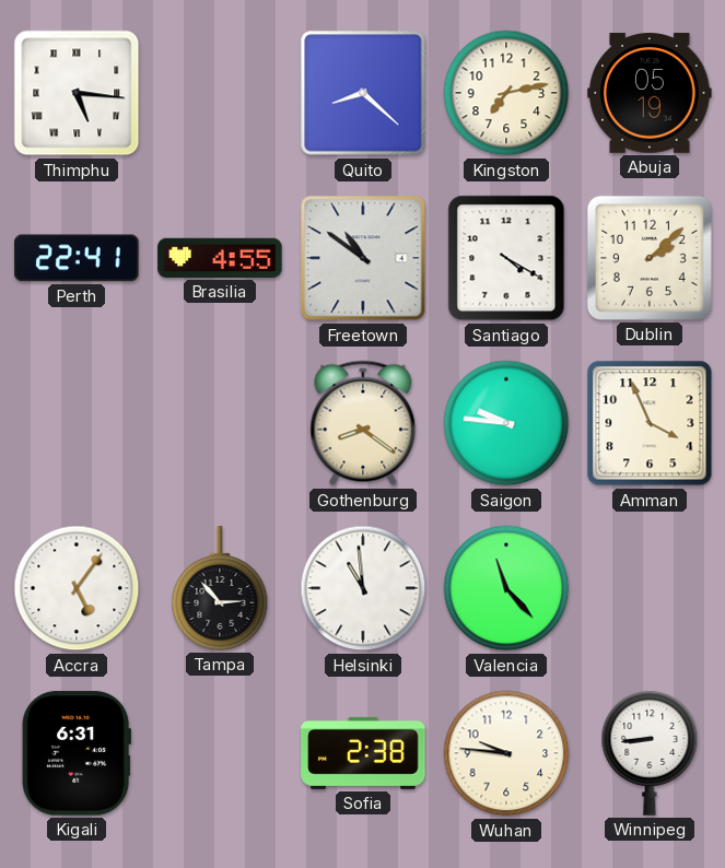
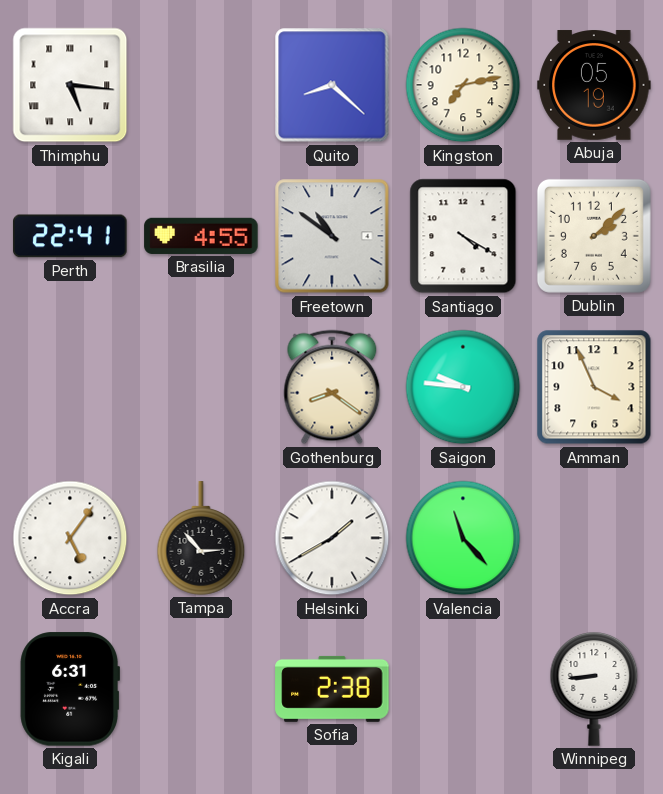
Helsinki: 10:59 -> 1:40 (332, 538)
Wuhan: 9:46 -> none (506, 753)
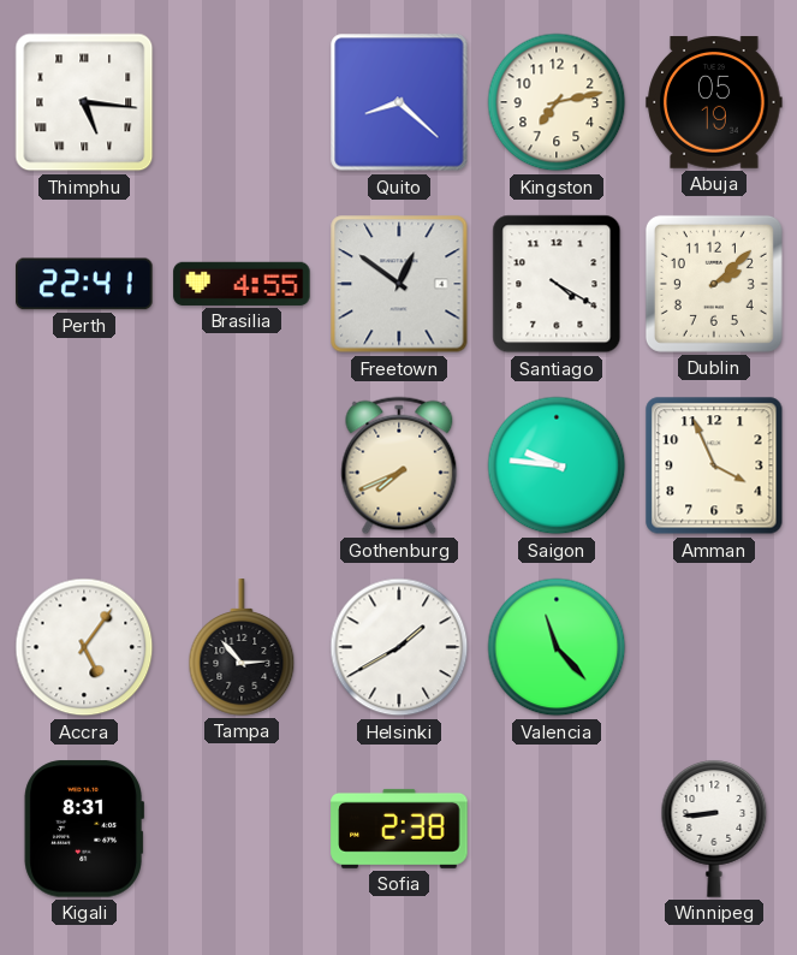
Freetown: 10:51 -> 12:51 (399, 284)
Gothenburg: 8:21 -> 7:41 (399, 465)
Kigali: 6:31 -> 8:31 (83, 829)
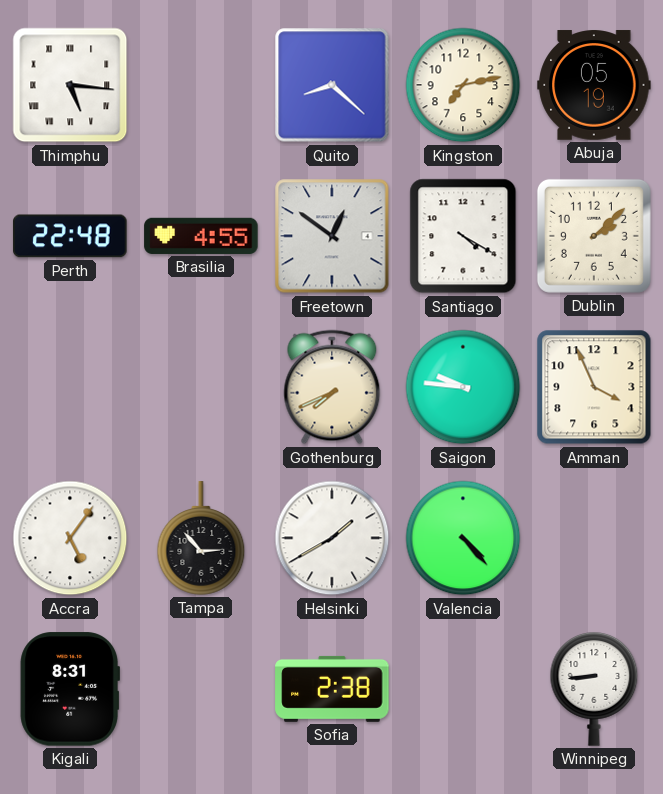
Perth: 22:41 -> 22:48 (70, 236)
Valencia: 11:23 -> 4:23 (463, 538)
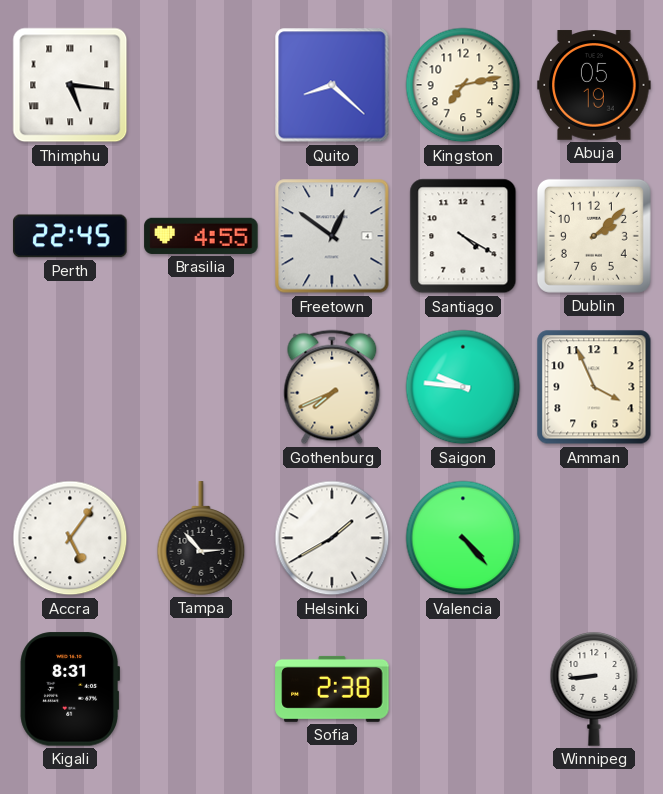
Perth: 22:48 -> 22:45 (70, 236)
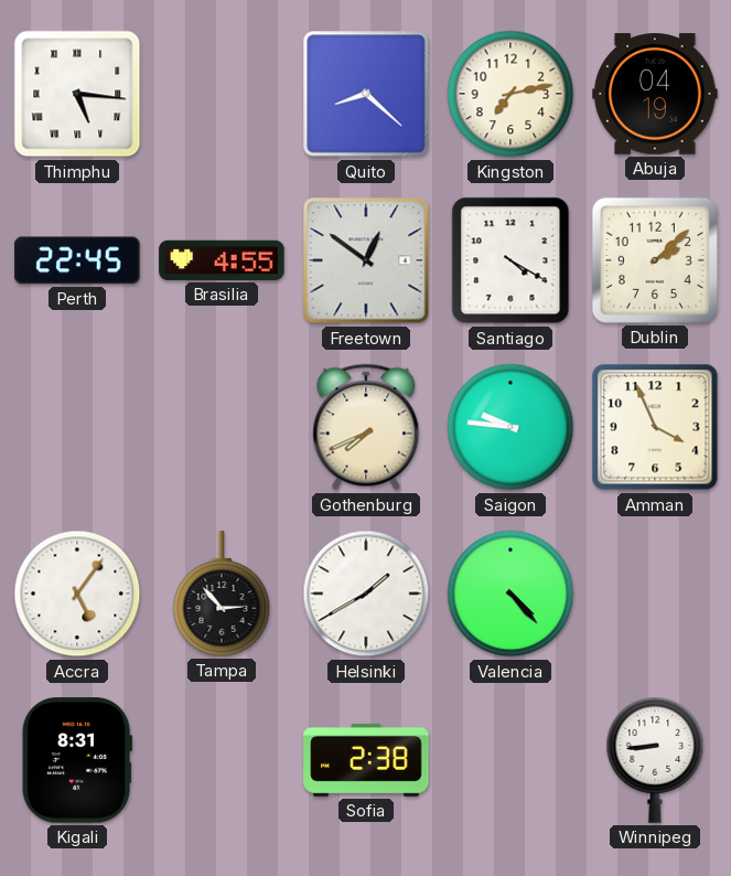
Abuja: 05:19 -> 04:19 (655, 94)
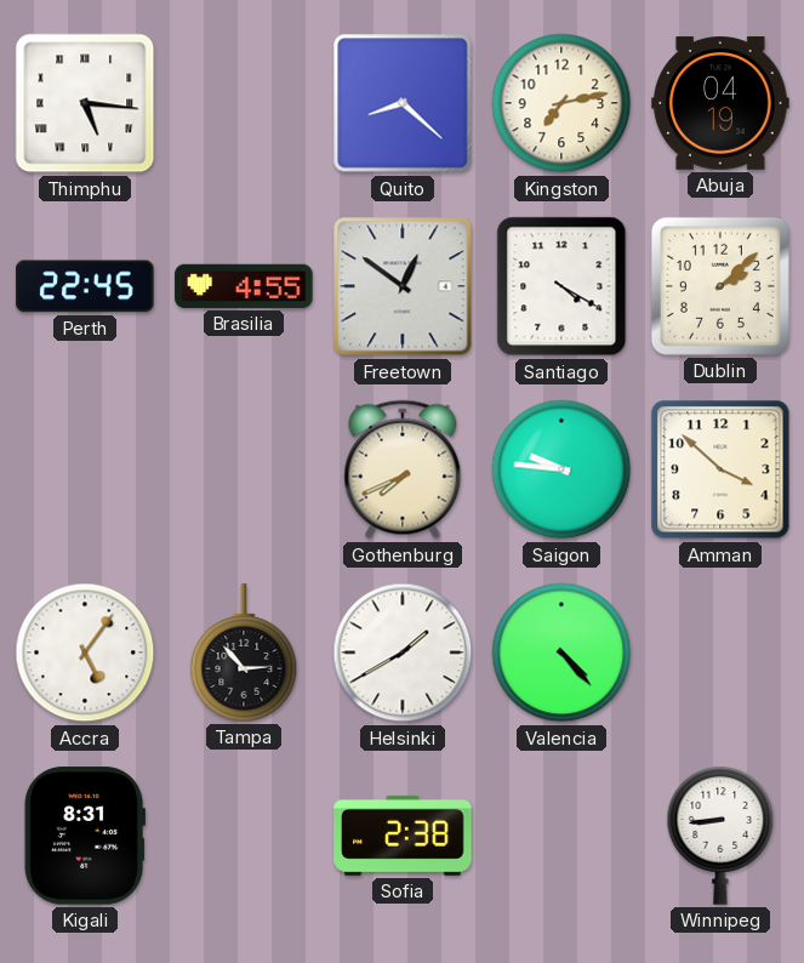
Amman: 3:56 -> 3:52 (720, 469)
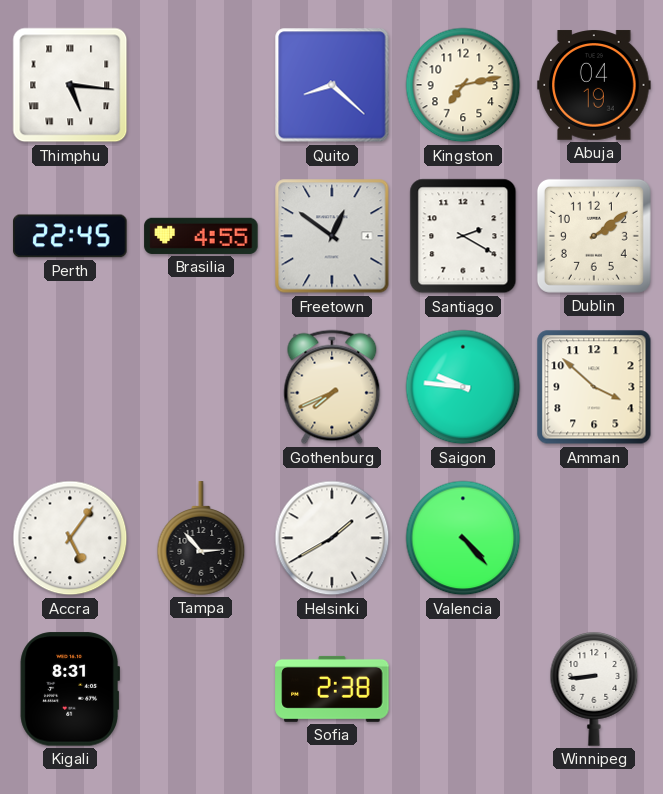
Santiago: 4:20 -> 2:20 (463, 236)
Dublin: 2:08 -> 2:09 (594, 236)
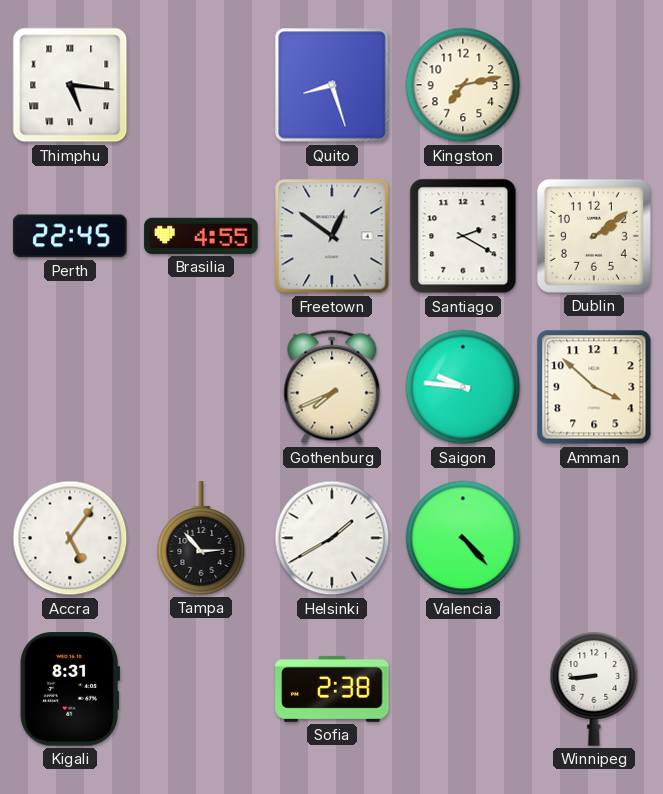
Quito: 8:22 -> 8:27 (332, 85)
Abuja: 04:19 -> none (594, 85)
